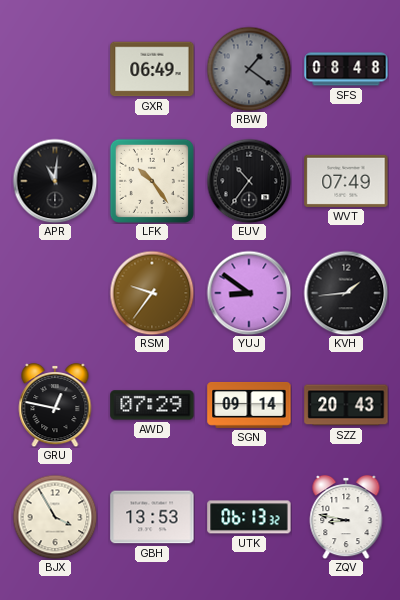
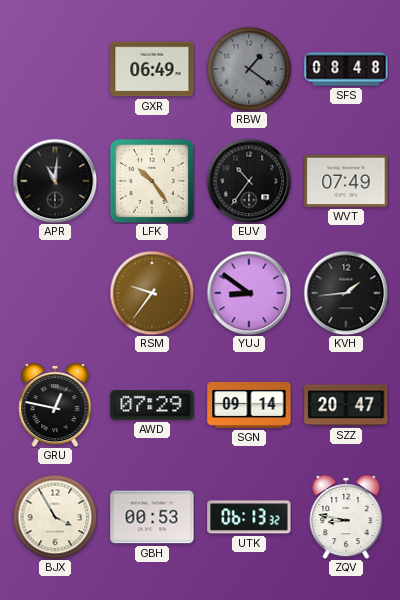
SZZ: 20:43 -> 20:47 (346, 405)
GBH: 13:53 -> 00:53 (152, 517)
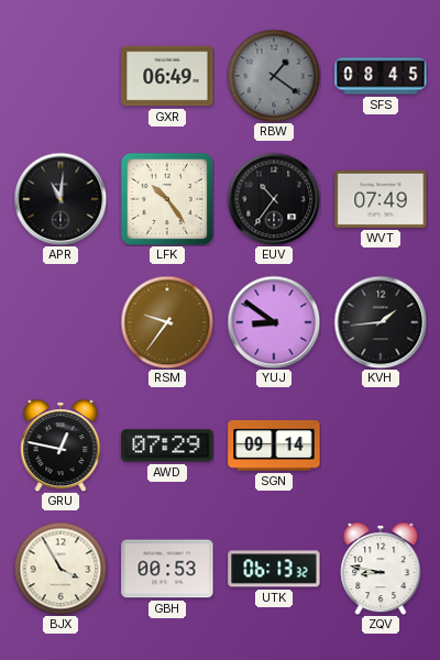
SFS: 08:48 -> 08:45 (381, 76)
SZZ: 20:47 -> none (346, 405)
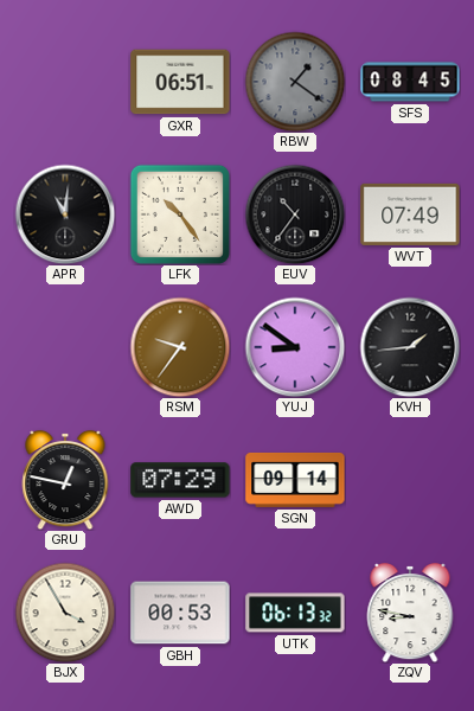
GXR: 06:49 -> 06:51 (180, 82)
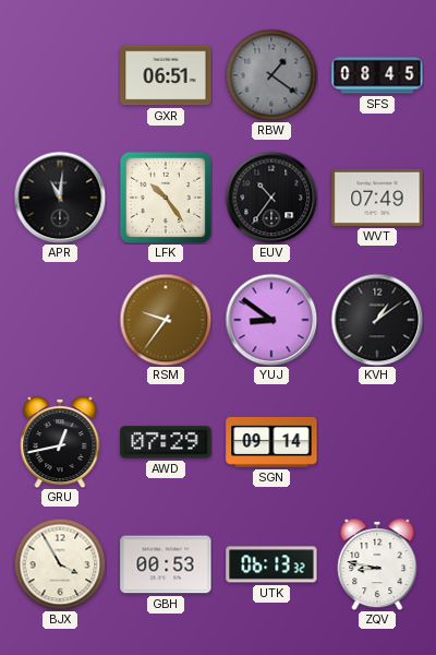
KVH: 1:44 -> 1:09 (377, 320)
GRU: 12:47 -> 12:43 (60, 442)
